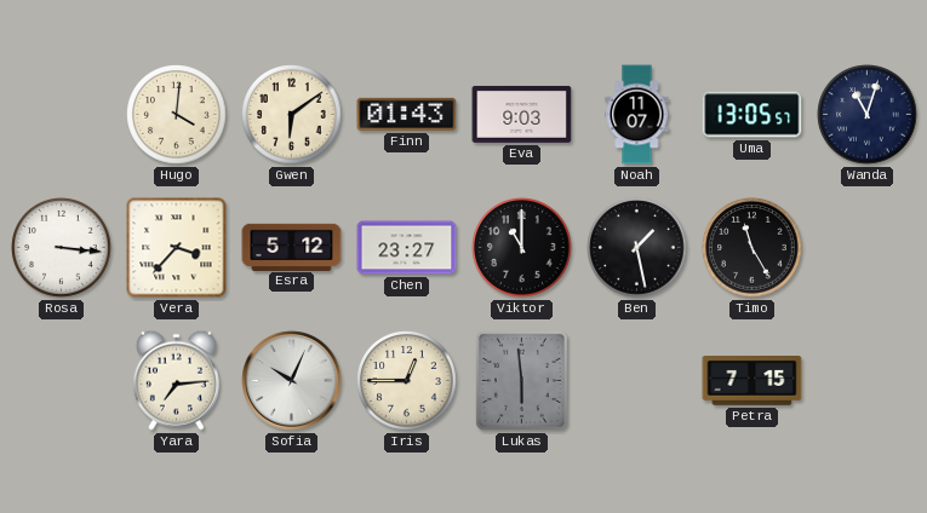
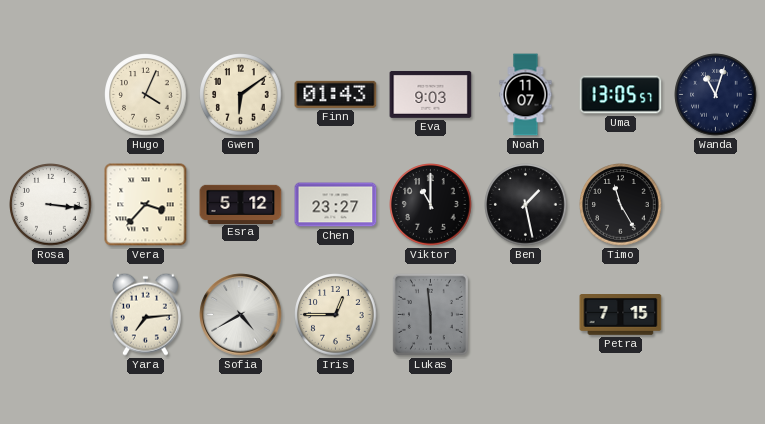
Hugo: 4:01 -> 4:04 (146, 95)
Sofia: 10:04 -> 4:40 (241, 315)
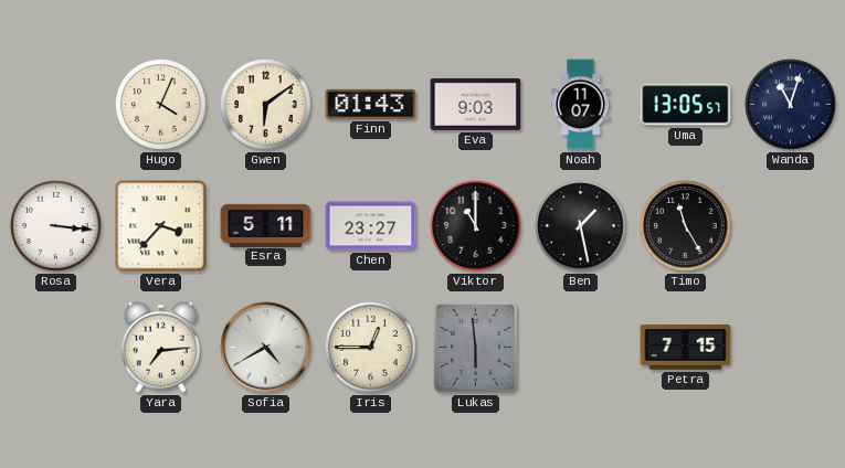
Esra: 5:12 -> 5:11 (266, 225)
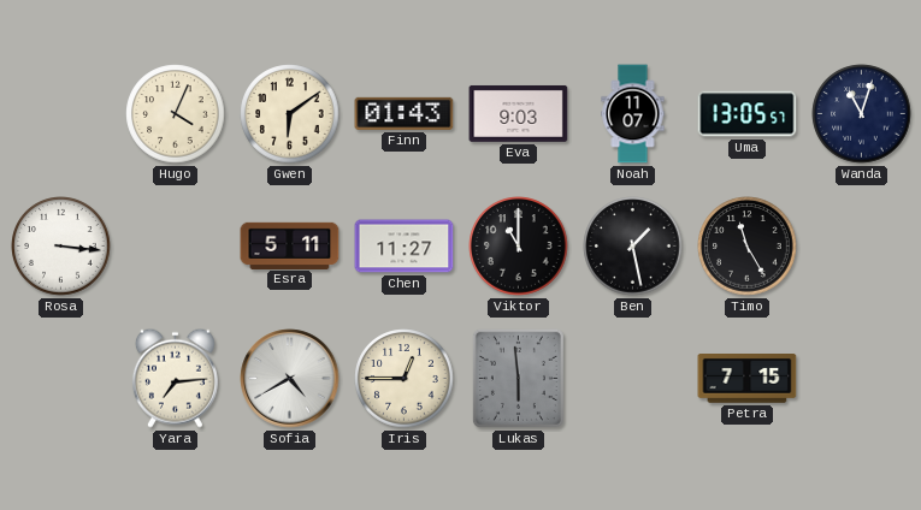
Vera: 3:37 -> none (161, 226)
Chen: 23:27 -> 11:27 (405, 247)
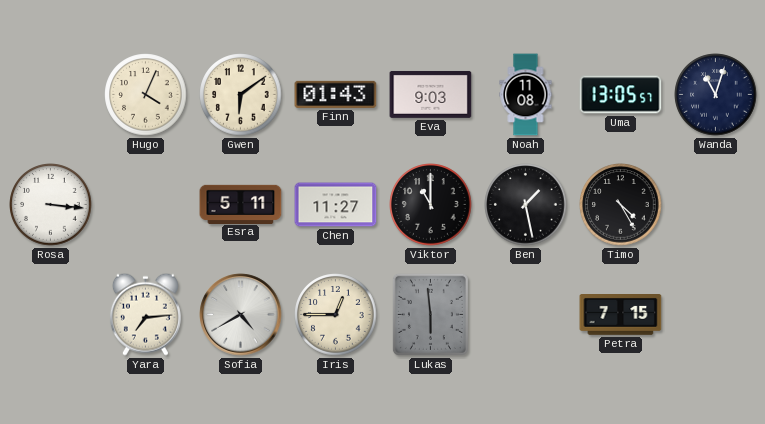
Noah: 11:07 -> 11:08 (526, 95)
Timo: 11:25 -> 4:25 (621, 205)
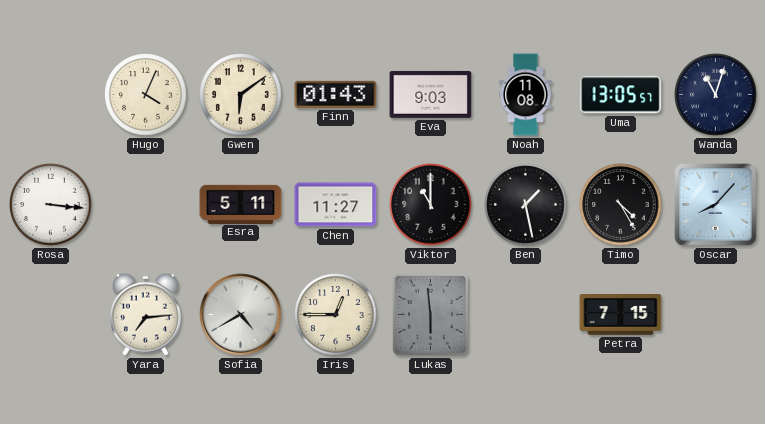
Oscar: none -> 8:07 (716, 205)
